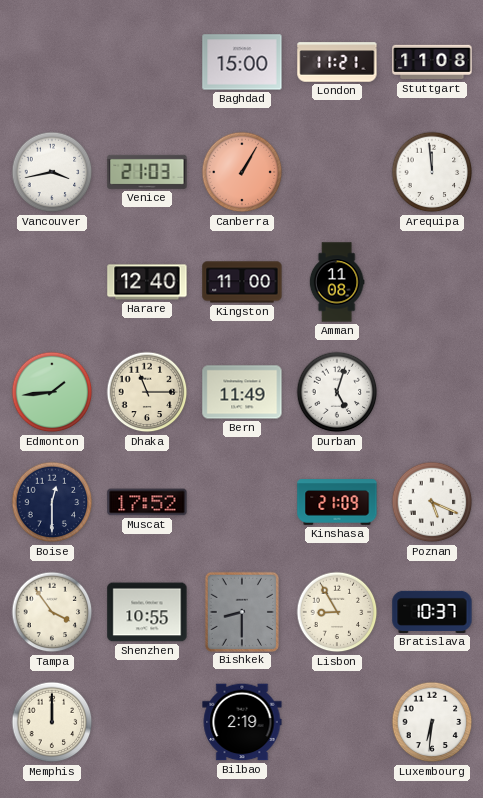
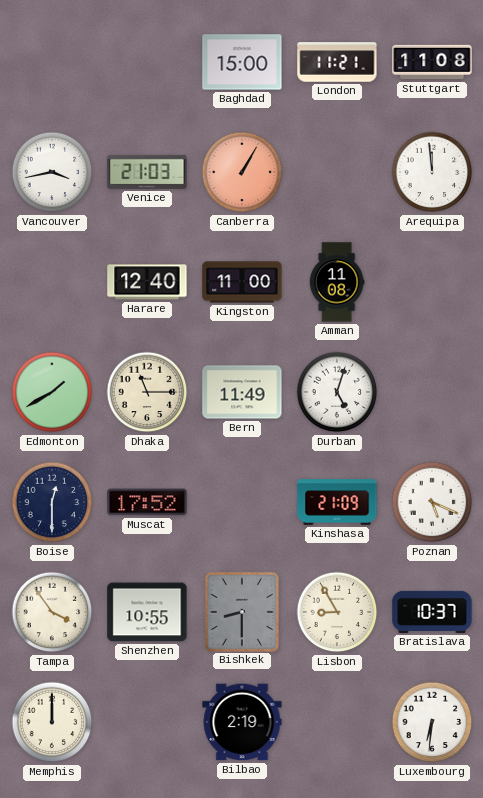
Edmonton: 1:44 -> 1:40 (52, 392)
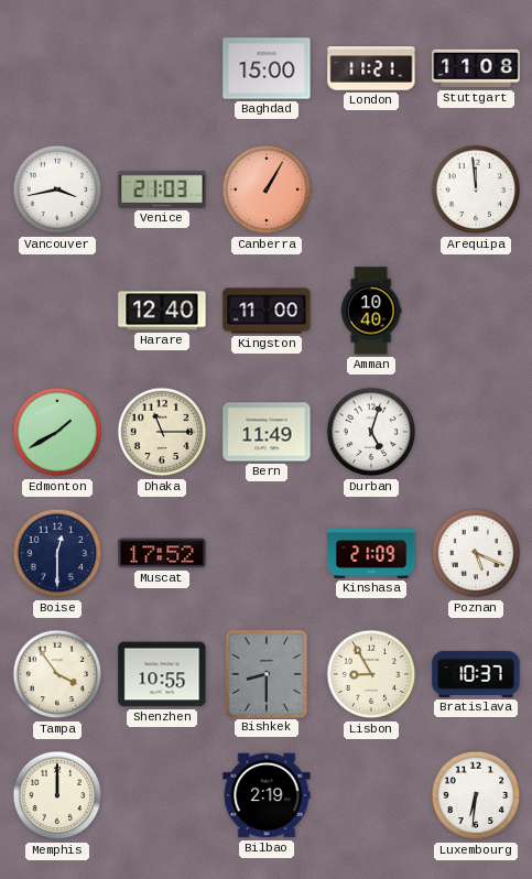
Amman: 11:08 -> 10:40 (371, 311)
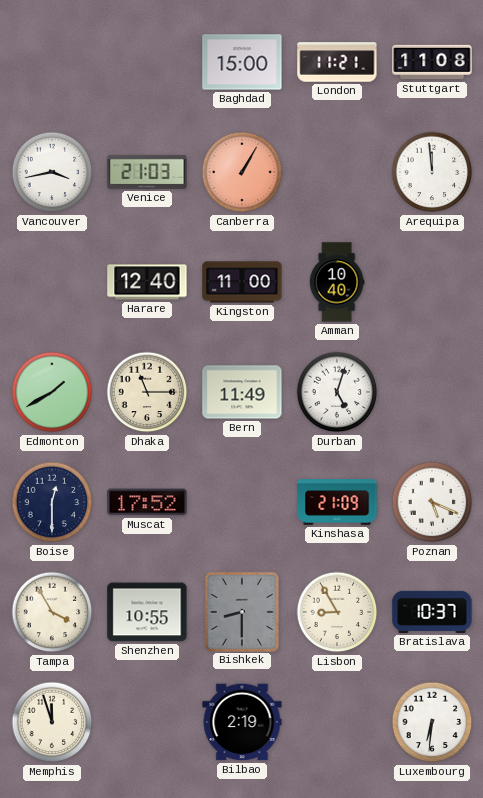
Tampa: 3:54 -> 3:55 (52, 612)
Memphis: 12:00 -> 11:57 (52, 722)
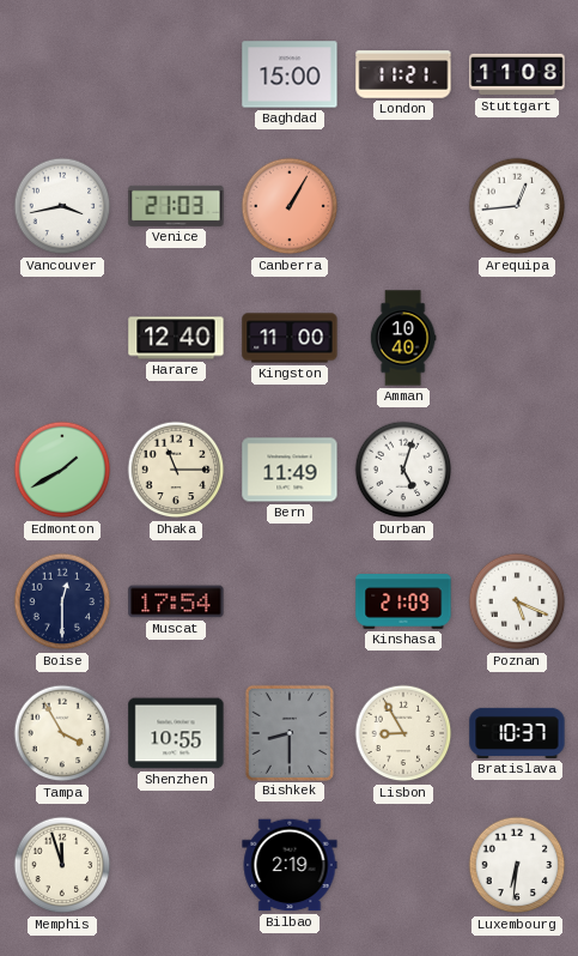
Arequipa: 11:59 -> 12:44 (517, 206)
Muscat: 17:52 -> 17:54 (176, 601)
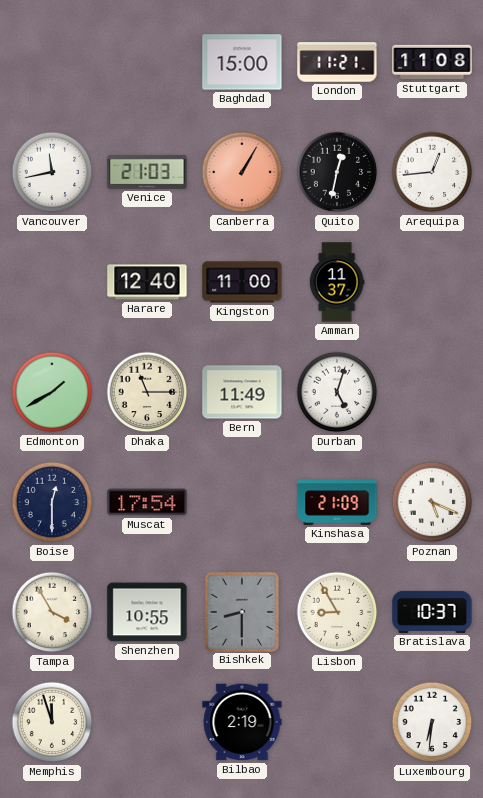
Vancouver: 3:43 -> 11:43 (52, 172)
Quito: none -> 12:32 (337, 172)
Amman: 10:40 -> 11:37 (337, 282)
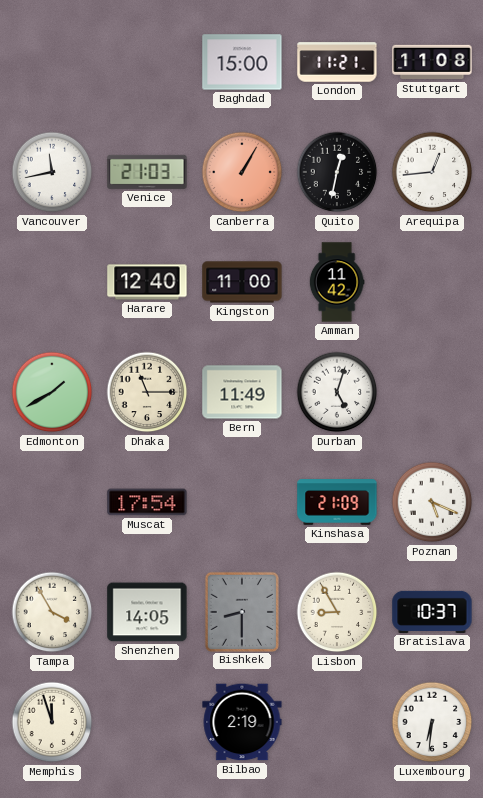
Amman: 11:37 -> 11:42 (337, 282)
Boise: 12:30 -> none (52, 502)
Shenzhen: 10:55 -> 14:05 (147, 612)
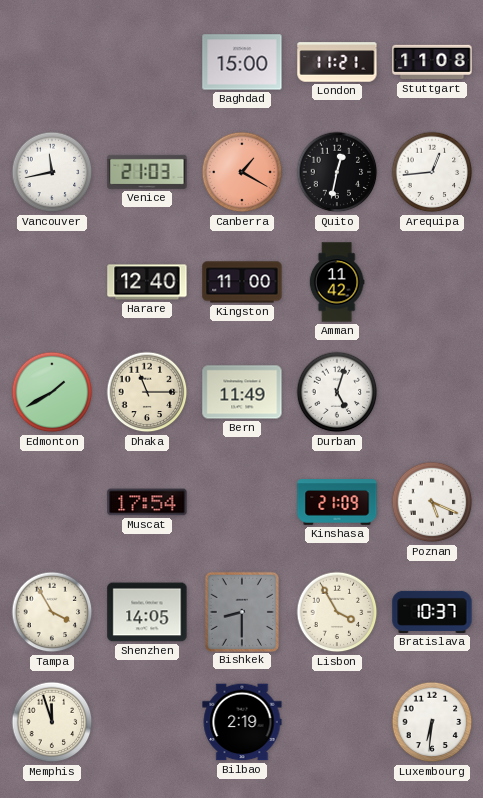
Canberra: 1:05 -> 1:20 (242, 172)
Lisbon: 8:55 -> 3:55 (337, 612)
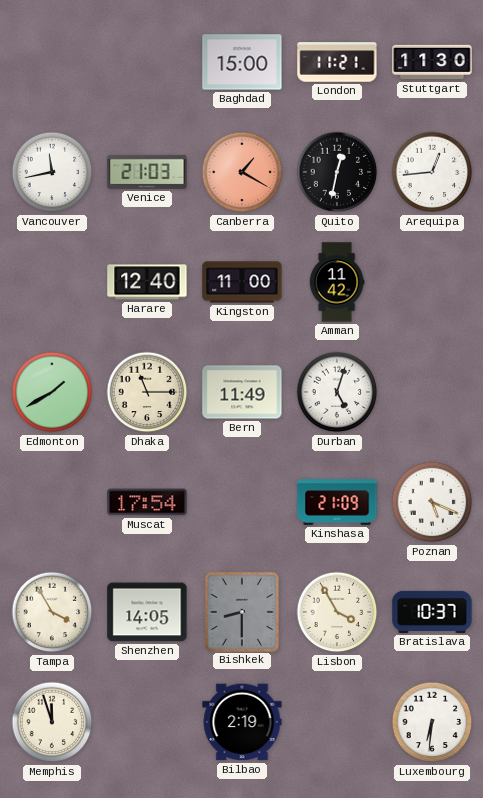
Stuttgart: 11:08 -> 11:30 (432, 62)
